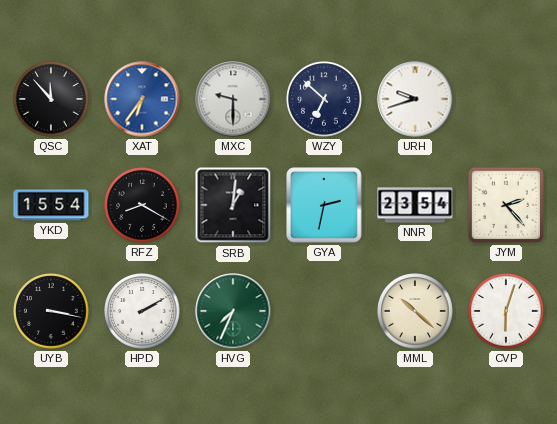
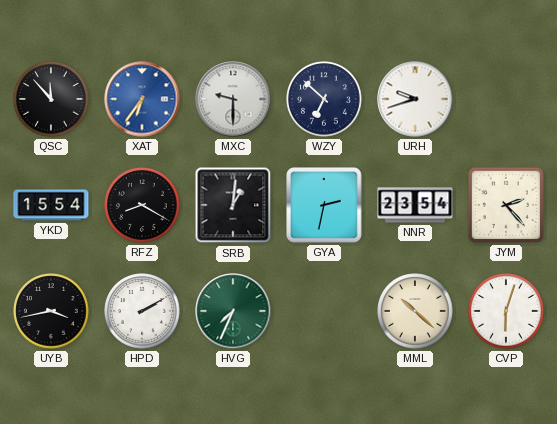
UYB: 3:17 -> 3:43 (51, 311)
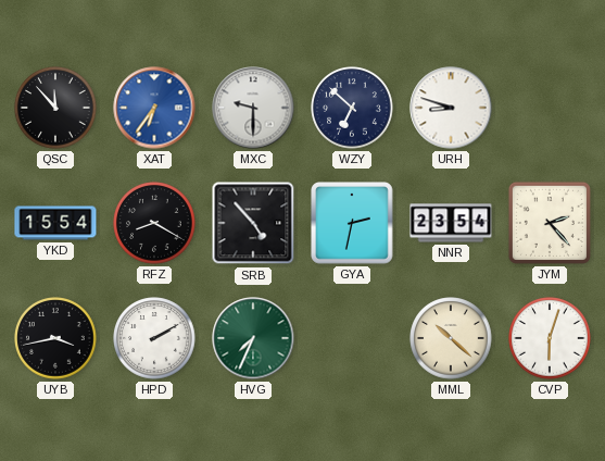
URH: 9:42 -> 8:48 (451, 108)
SRB: 1:01 -> 4:53 (253, 223)
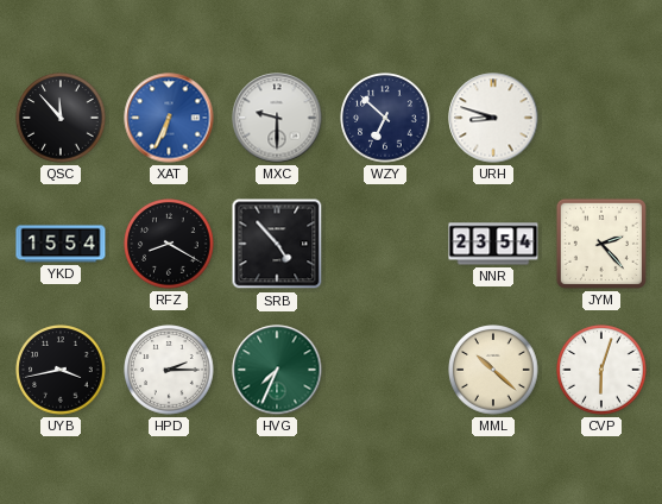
XAT: 6:36 -> 6:34 (169, 118)
GYA: 2:32 -> none (353, 224)
HPD: 2:10 -> 2:15 (169, 370)
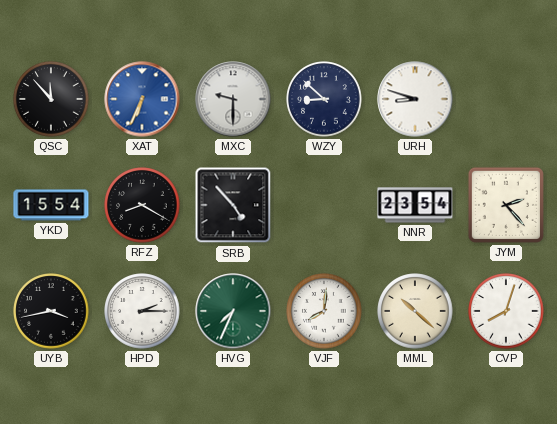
WZY: 6:52 -> 8:52 (324, 99)
VJF: none -> 8:01 (324, 311)
CVP: 6:03 -> 8:03 (506, 311)
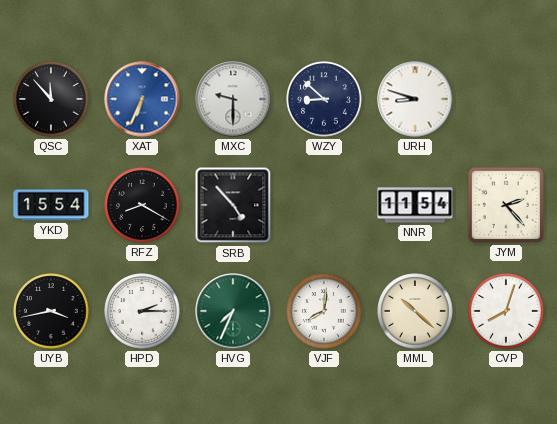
NNR: 23:54 -> 11:54 (415, 205)
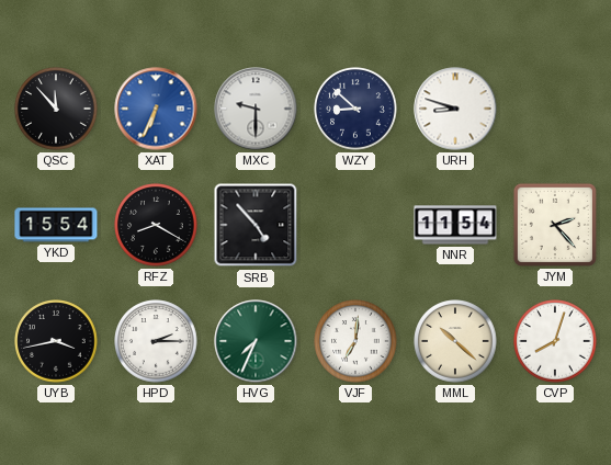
VJF: 8:01 -> 7:01 (355, 341)
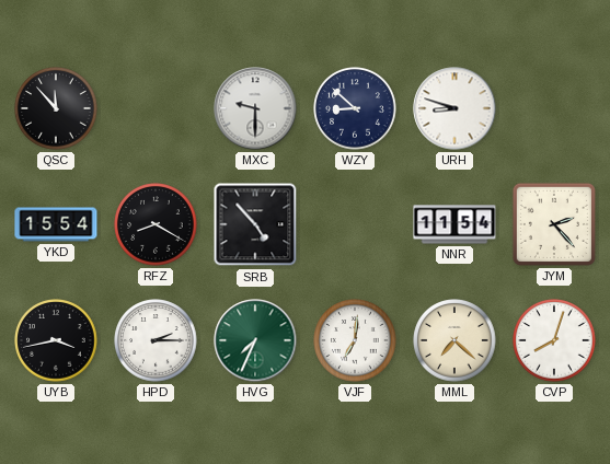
XAT: 6:34 -> none (156, 109)
MML: 10:22 -> 7:22 (454, 340)
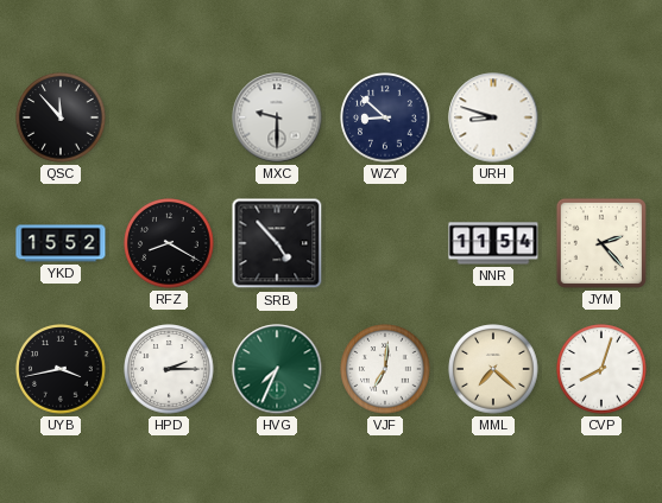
YKD: 15:54 -> 15:52 (61, 243)
